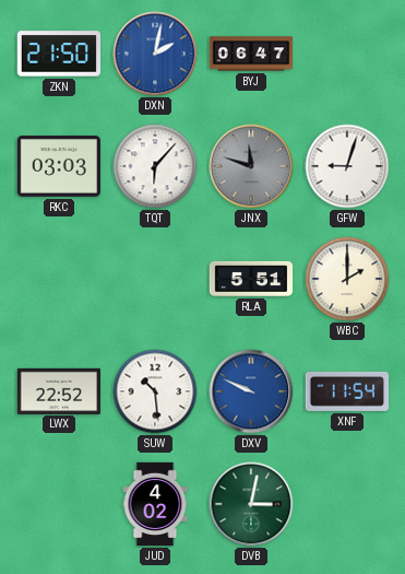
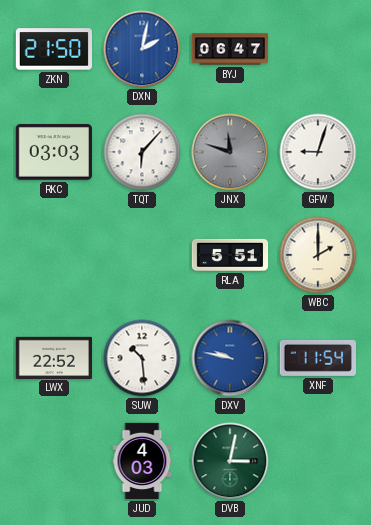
DXV: 9:49 -> 9:47 (230, 358)
JUD: 4:02 -> 4:03 (142, 461)
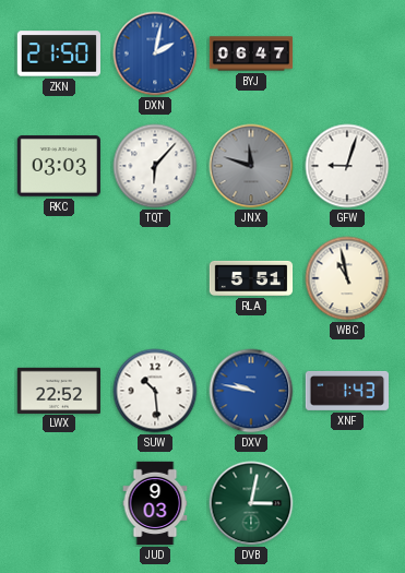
WBC: 2:00 -> 10:58 (347, 278)
XNF: 11:54 -> 1:43 (346, 391)
JUD: 4:03 -> 9:03 (155, 503)
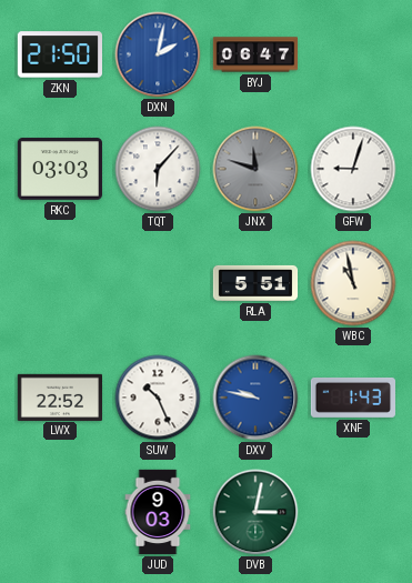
SUW: 10:29 -> 10:26 (158, 398)
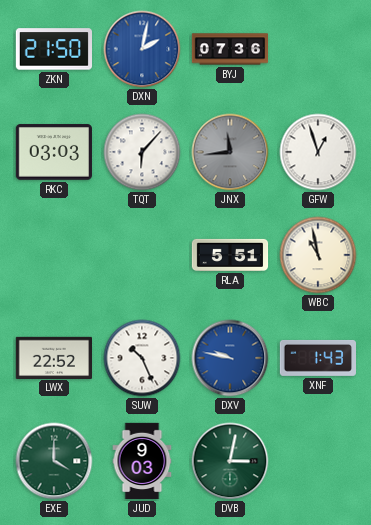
BYJ: 06:47 -> 07:36 (230, 49)
JNX: 11:48 -> 11:44 (230, 152)
GFW: 9:03 -> 12:57 (318, 152)
EXE: none -> 4:00 (54, 461)
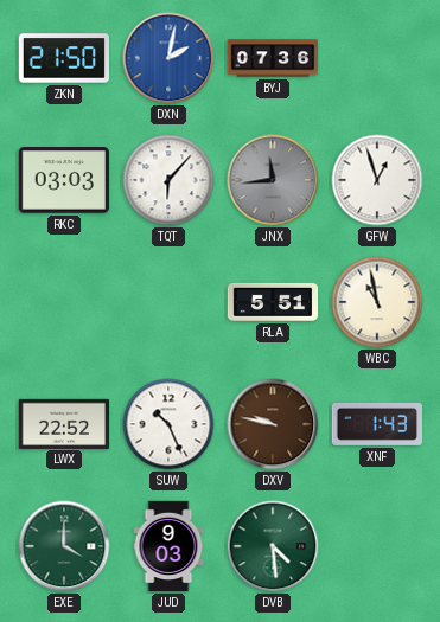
DXV dial: blue -> brown (273, 424)
DVB: 3:02 -> 4:29 (273, 546)
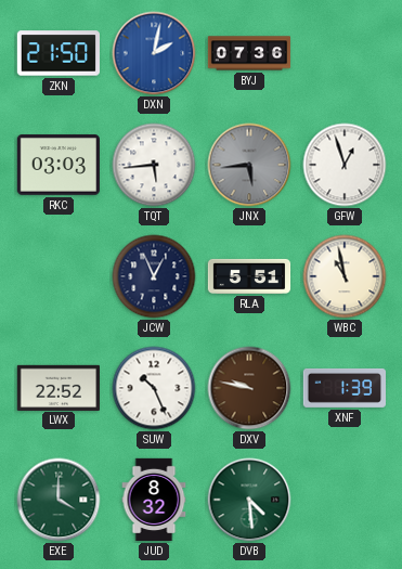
TQT: 6:07 -> 5:44 (154, 165)
JNX: 11:44 -> 5:44 (249, 165)
JCW: none -> 12:56 (154, 276)
XNF: 1:43 -> 1:39 (343, 388)
JUD: 9:03 -> 8:32 (154, 500)
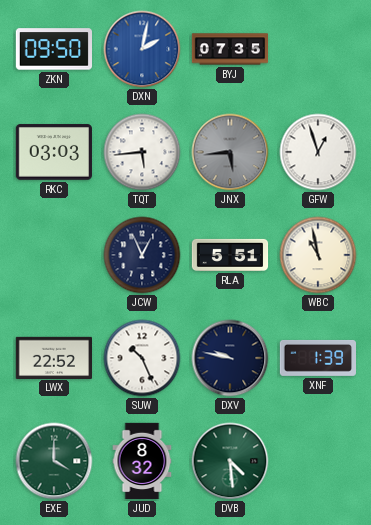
ZKN: 21:50 -> 09:50 (53, 49)
BYJ: 07:36 -> 07:35 (230, 49)
DXV dial: brown -> navy (230, 358)
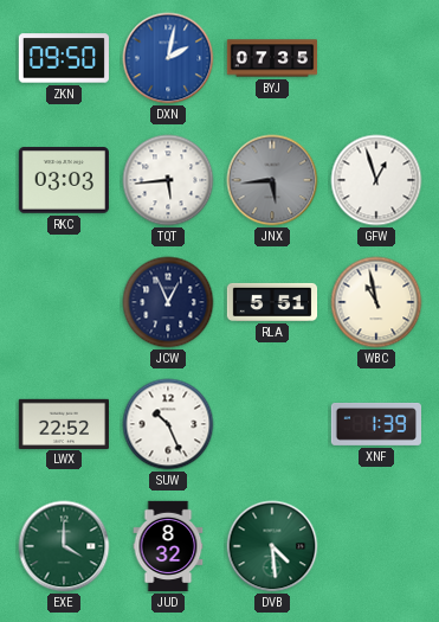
DXV: 9:47 -> none (230, 358)
